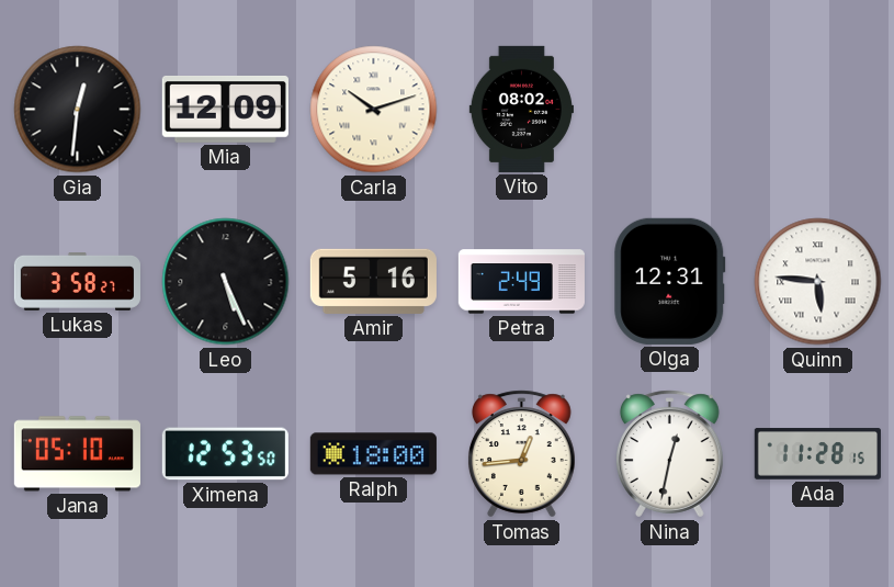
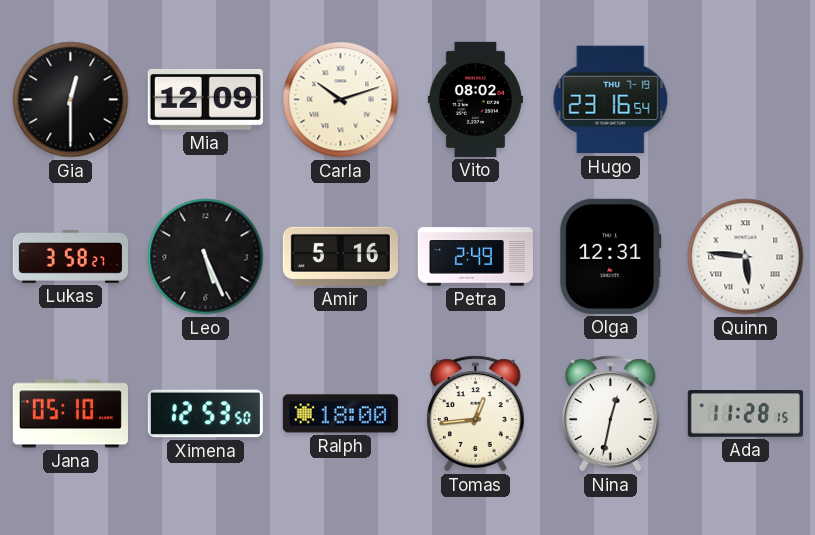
Gia: 12:31 -> 12:30 (71, 100)
Hugo: none -> 23:16 (611, 100)
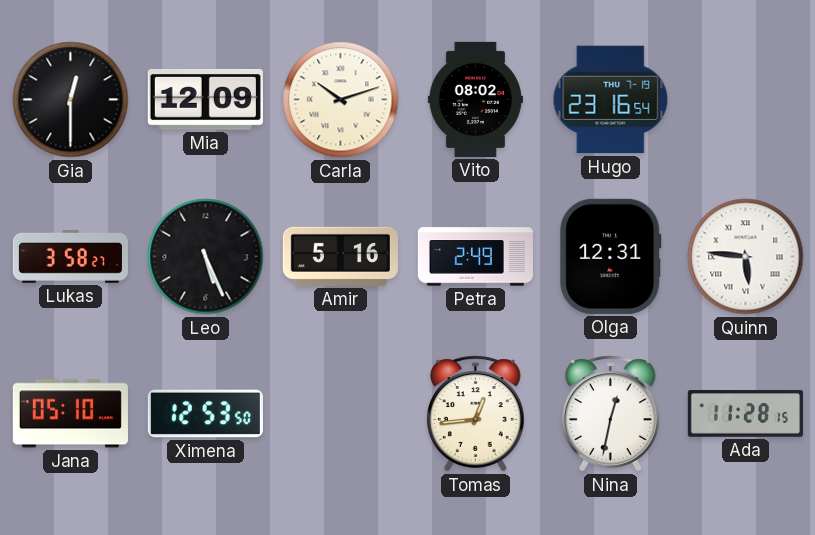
Ralph: 18:00 -> none (340, 414)
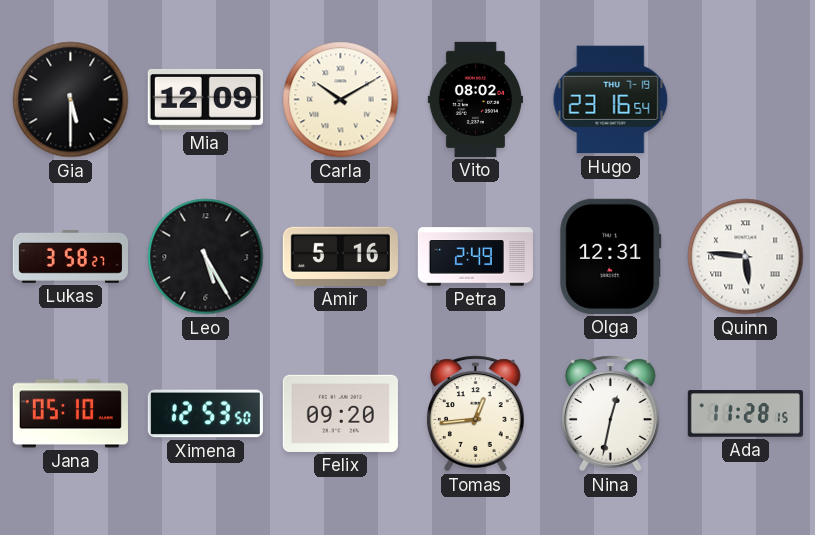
Gia: 12:30 -> 5:30 (71, 100)
Carla: 10:12 -> 10:10 (341, 100)
Leo: 5:26 -> 5:25 (206, 257)
Felix: none -> 09:20 (340, 413)
